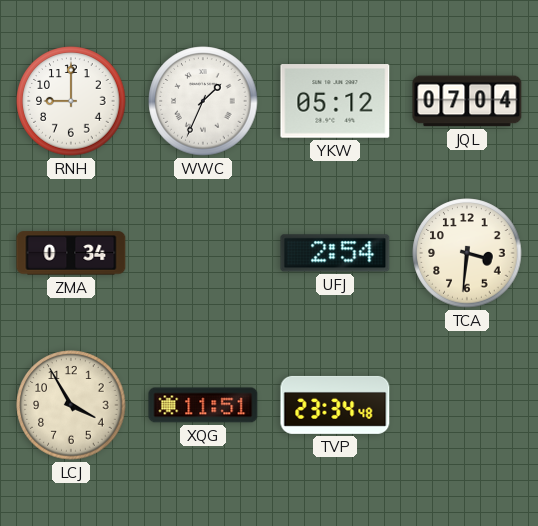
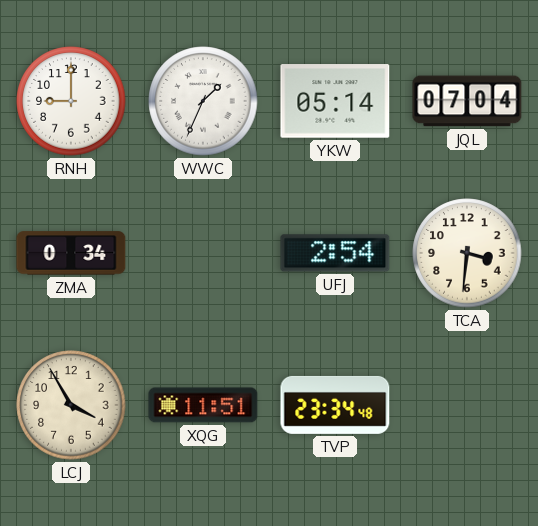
YKW: 05:12 -> 05:14 (335, 101)
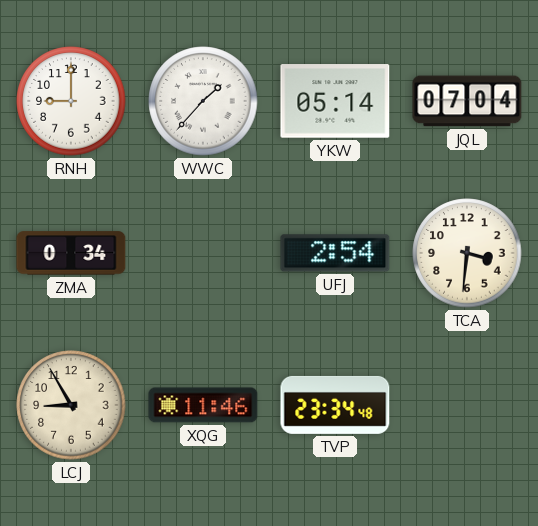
WWC: 1:34 -> 1:37 (203, 101)
LCJ: 3:55 -> 8:55 (71, 405)
XQG: 11:51 -> 11:46 (203, 405)
